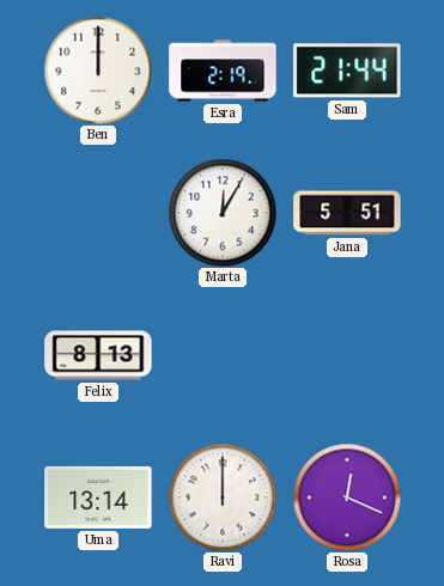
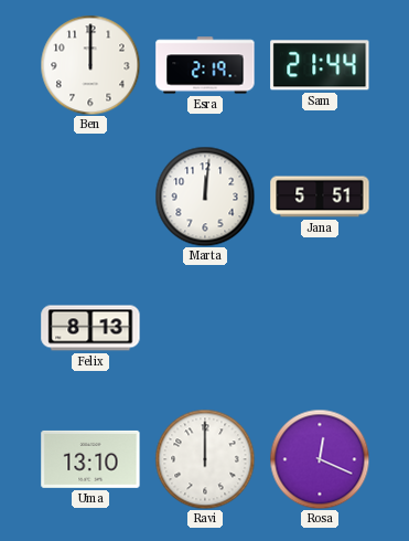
Marta: 12:05 -> 12:01 (205, 197)
Uma: 13:14 -> 13:10 (90, 459)
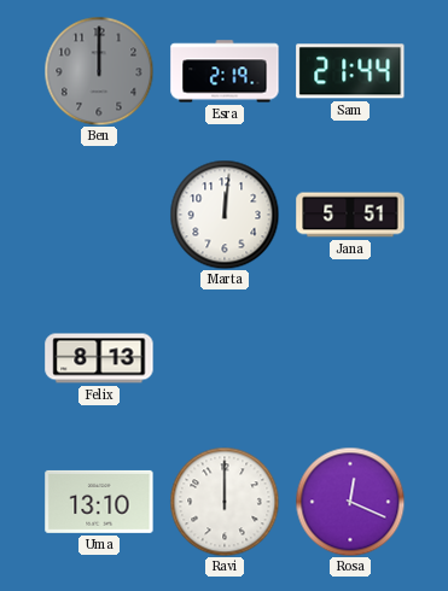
Ben dial: white -> grey (99, 71)
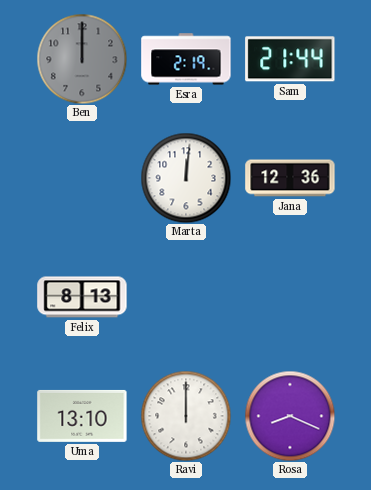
Jana: 5:51 -> 12:36 (290, 178)
Rosa: 12:19 -> 8:19 (290, 416)
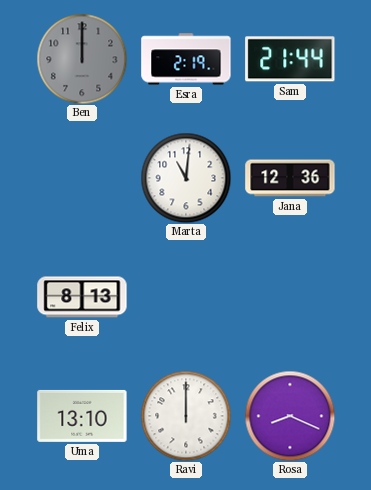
Marta: 12:01 -> 11:01 (186, 178)
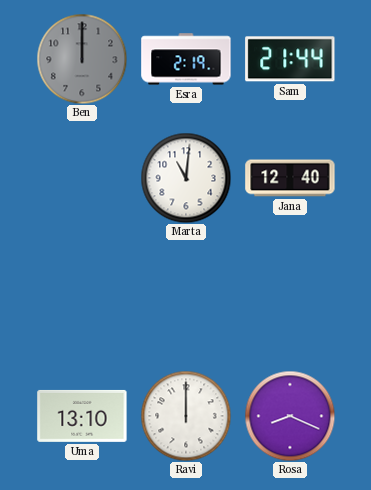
Jana: 12:36 -> 12:40 (290, 178)
Felix: 8:13 -> none (82, 297)
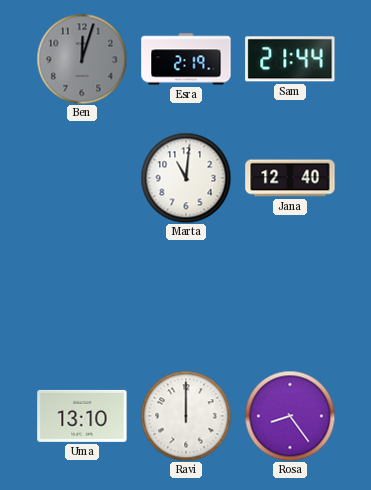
Ben: 12:00 -> 12:03 (82, 59)
Rosa: 8:19 -> 8:24 (290, 416)
